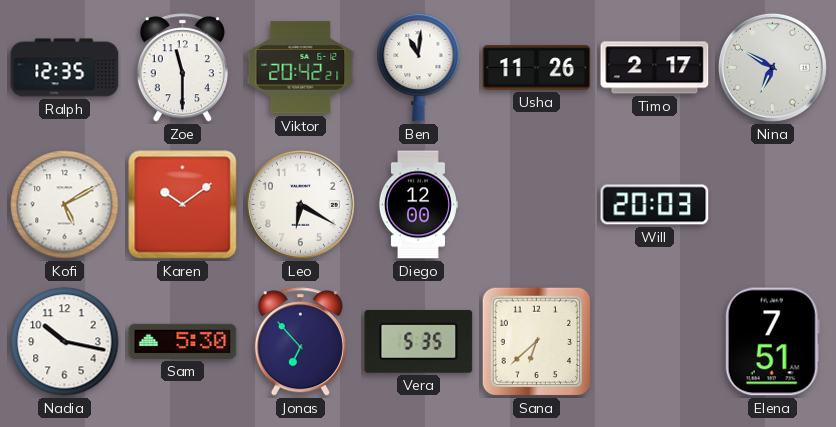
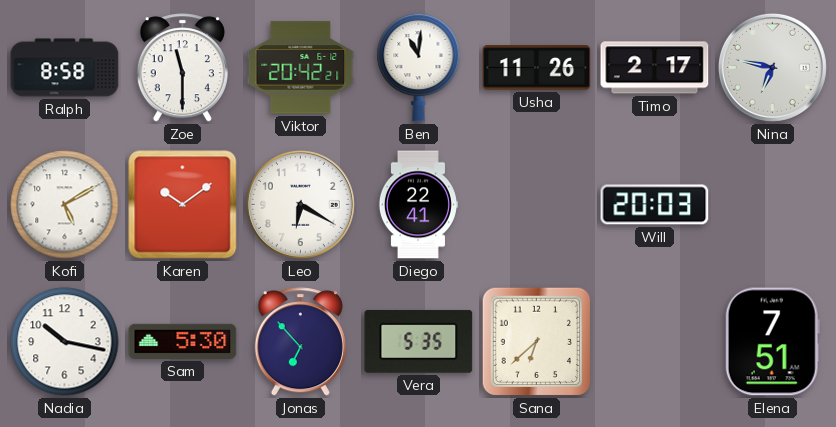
Ralph: 12:35 -> 8:58 (65, 68)
Nina: 6:50 -> 6:47 (772, 67)
Diego: 12:00 -> 22:41 (418, 205)
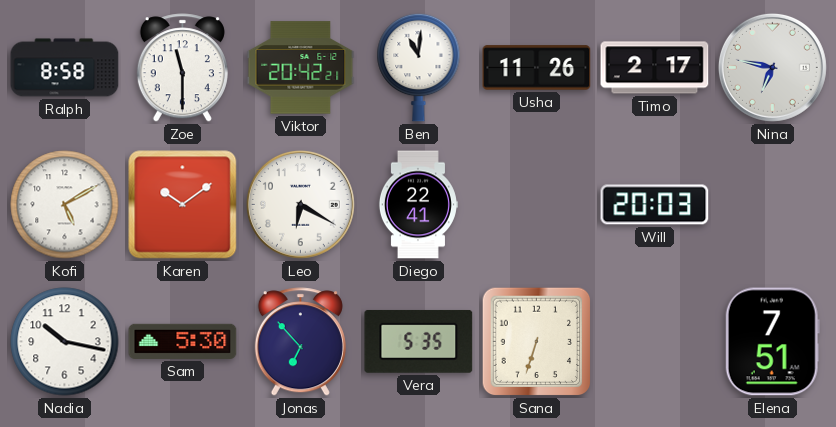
Sana: 6:38 -> 6:33 (537, 342)
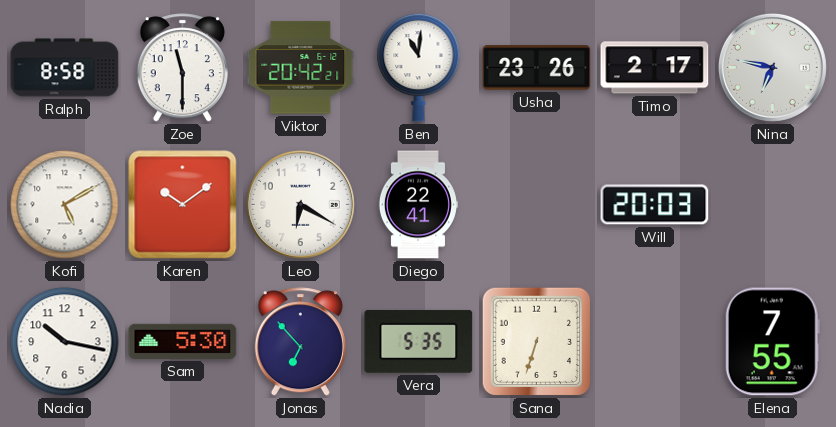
Usha: 11:26 -> 23:26 (537, 68)
Elena: 7:51 -> 7:55 (772, 342)
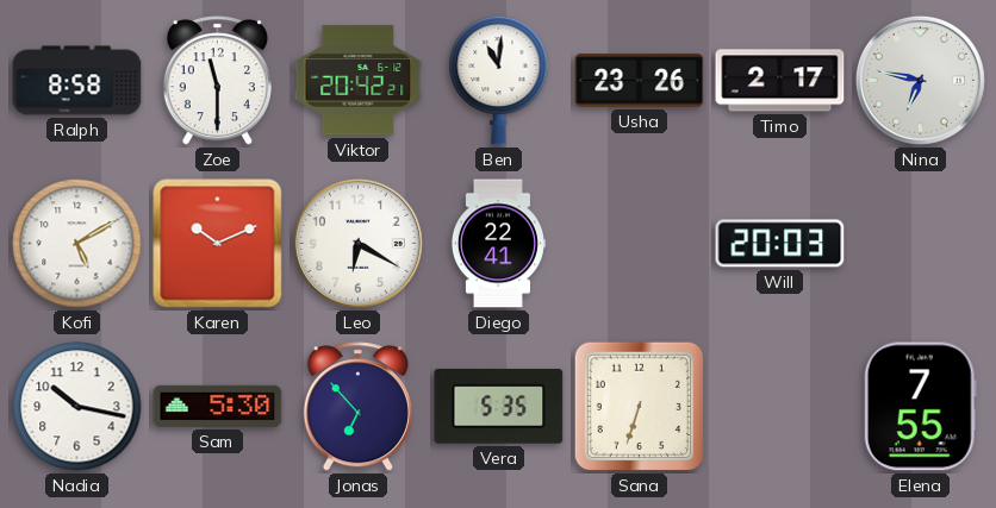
Karen: 10:09 -> 10:11 (218, 244)
